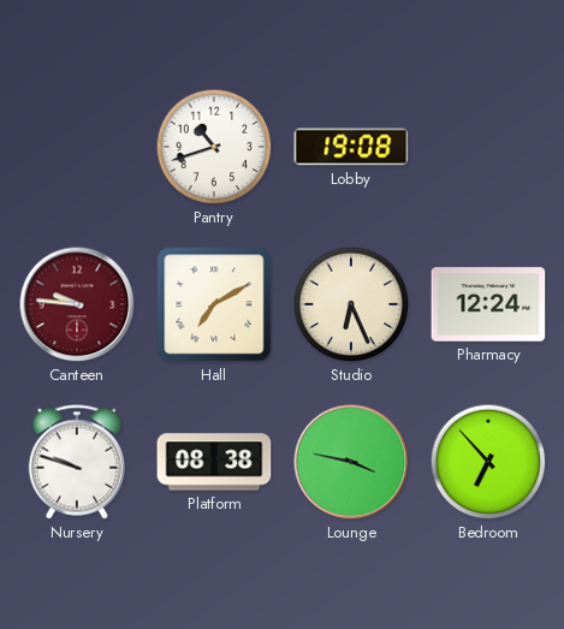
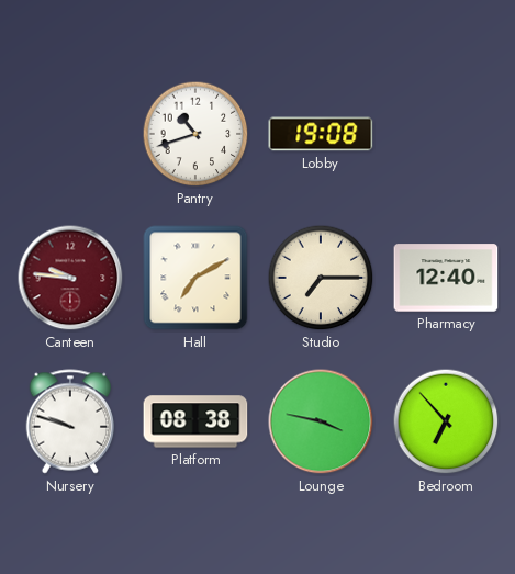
Studio: 6:26 -> 7:15 (321, 278)
Pharmacy: 12:24 -> 12:40 (446, 278)
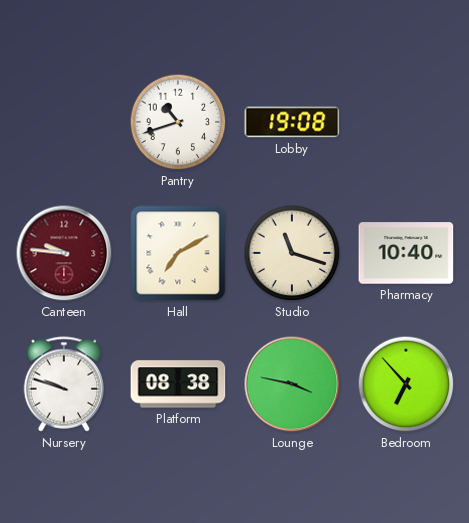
Studio: 7:15 -> 11:18 (292, 253)
Pharmacy: 12:40 -> 10:40 (406, 253)
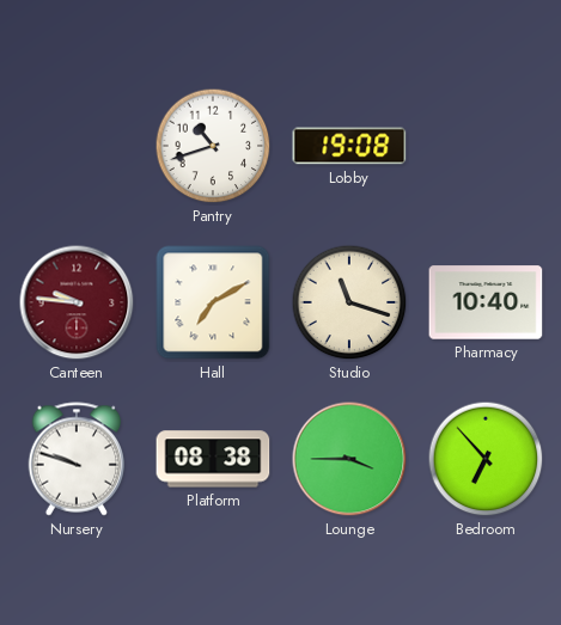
Lounge: 3:47 -> 3:45 (349, 459)
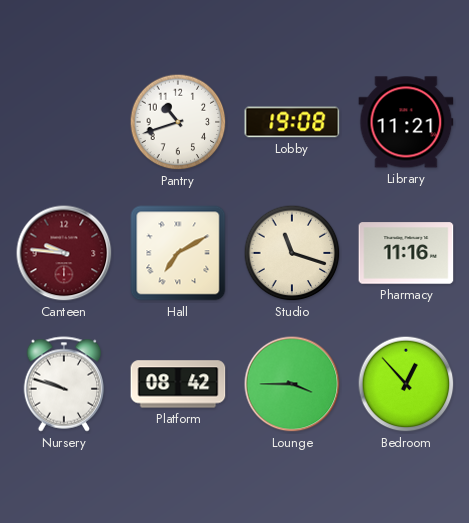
Library: none -> 11:21 (406, 122)
Pharmacy: 10:40 -> 11:16 (406, 253)
Platform: 08:38 -> 08:42 (178, 384)
Bedroom: 6:53 -> 12:53 (406, 384)
